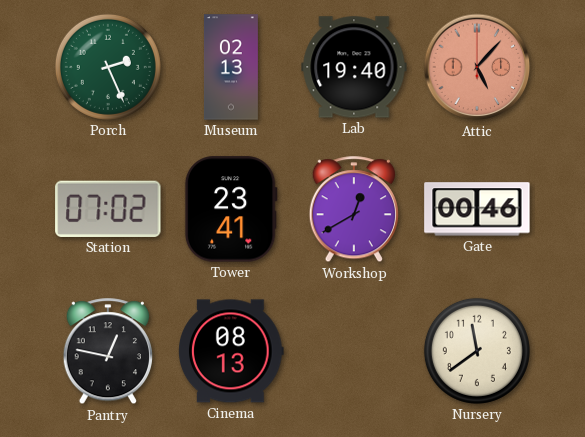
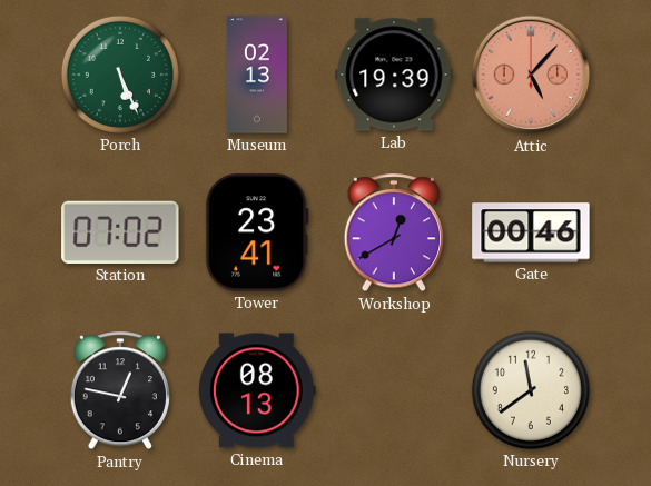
Porch: 2:26 -> 5:26 (120, 75)
Lab: 19:40 -> 19:39 (394, 75)
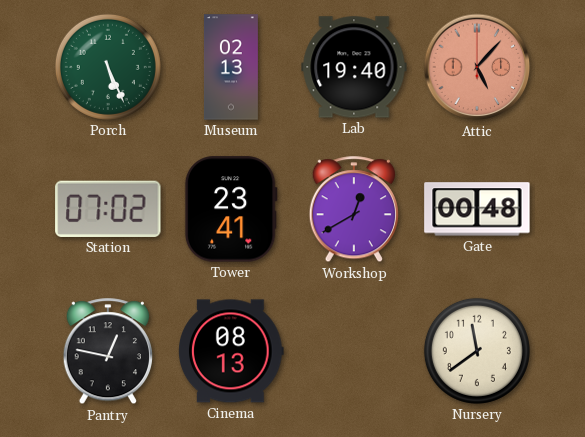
Lab: 19:39 -> 19:40 (354, 67)
Gate: 00:46 -> 00:48 (477, 209)
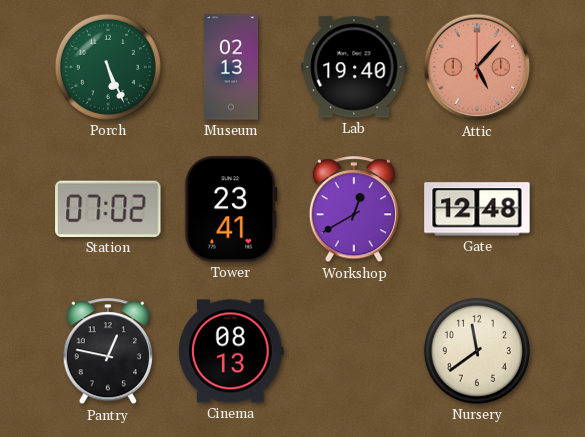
Gate: 00:48 -> 12:48 (477, 209)
